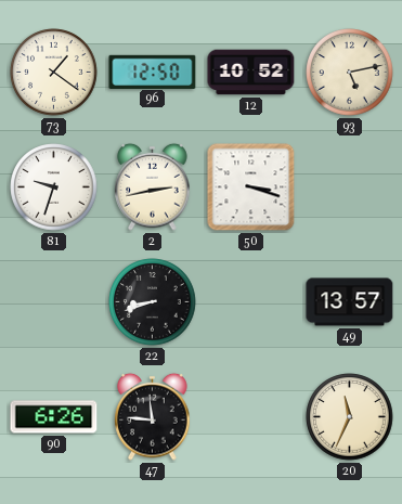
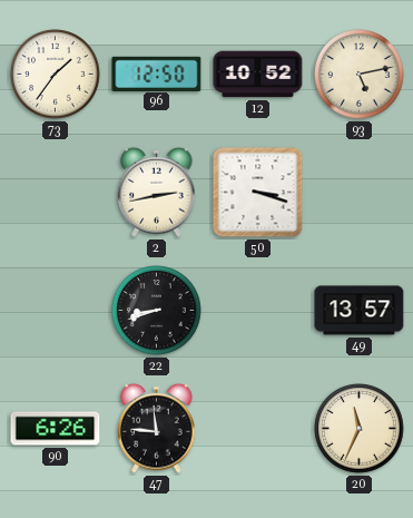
73: 1:21 -> 1:36 (56, 75)
81: 9:33 -> none (54, 188)
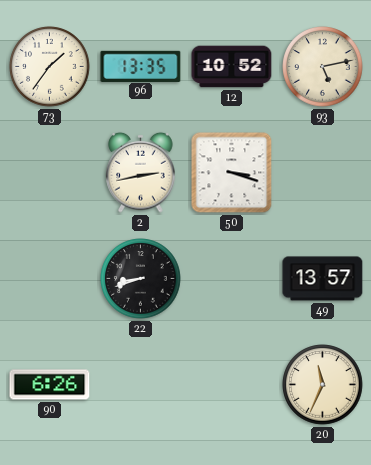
96: 12:50 -> 13:35 (141, 66)
47: 11:46 -> none (157, 428)
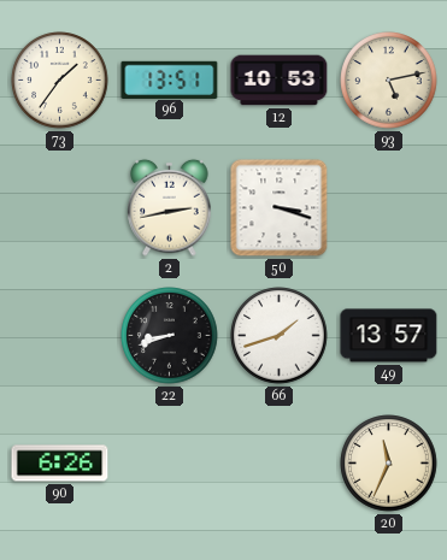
96: 13:35 -> 13:51 (170, 79)
12: 10:52 -> 10:53 (280, 81)
66: none -> 1:42 (280, 336)
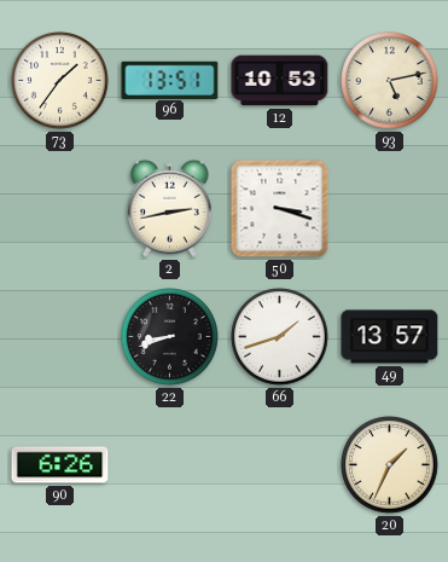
20: 11:34 -> 1:34 (390, 465)
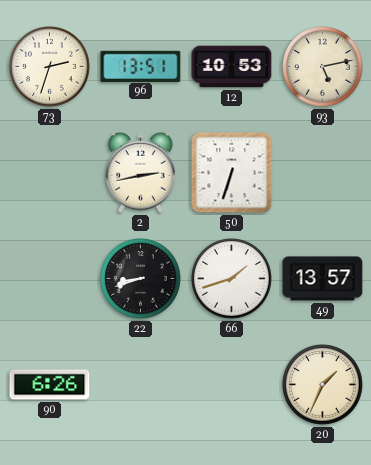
73: 1:36 -> 2:33 (50, 67)
50: 3:18 -> 6:33 (232, 173)
